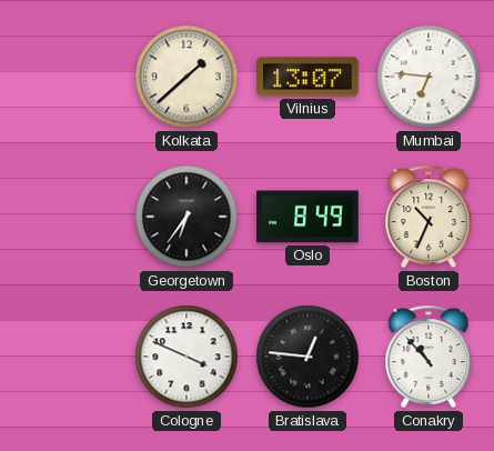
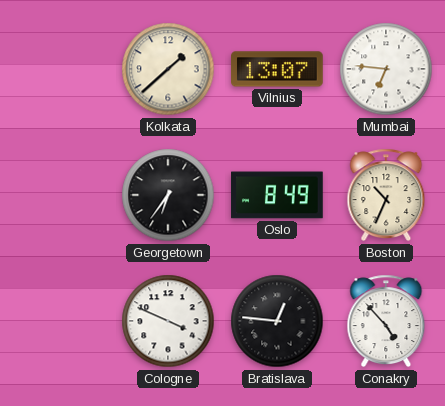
Conakry: 10:53 -> 4:53 (386, 321)
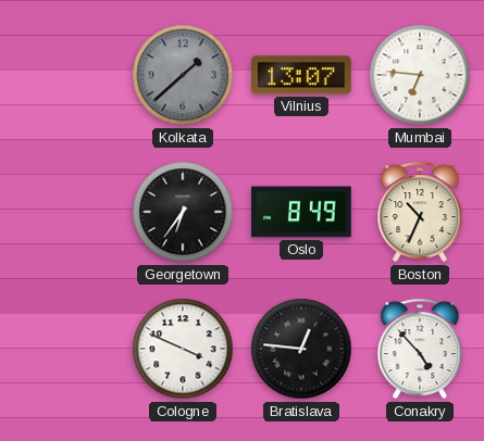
Kolkata dial: cream -> grey (183, 75)
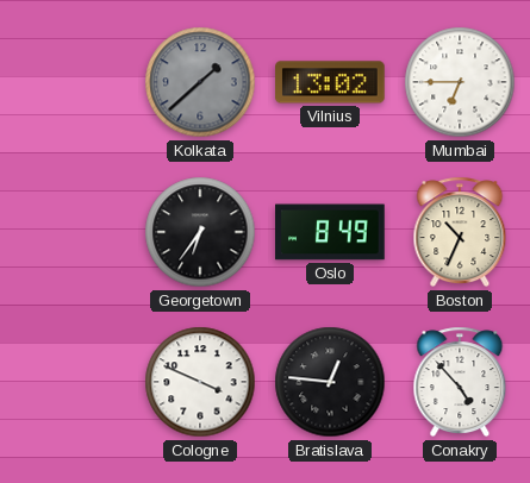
Vilnius: 13:07 -> 13:02 (330, 82)
Mumbai: 6:46 -> 6:45 (460, 82)
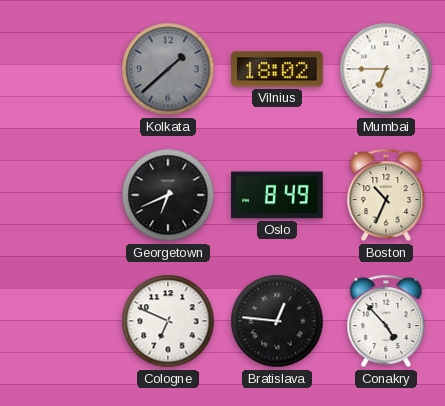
Vilnius: 13:02 -> 18:02 (277, 69)
Georgetown: 6:36 -> 6:41 (168, 195)
Cologne: 3:49 -> 6:49 (168, 321)
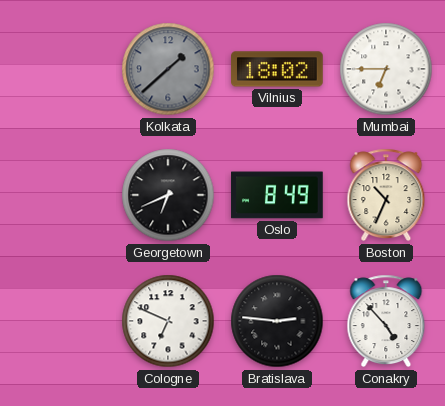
Bratislava: 12:46 -> 2:46 (277, 321)
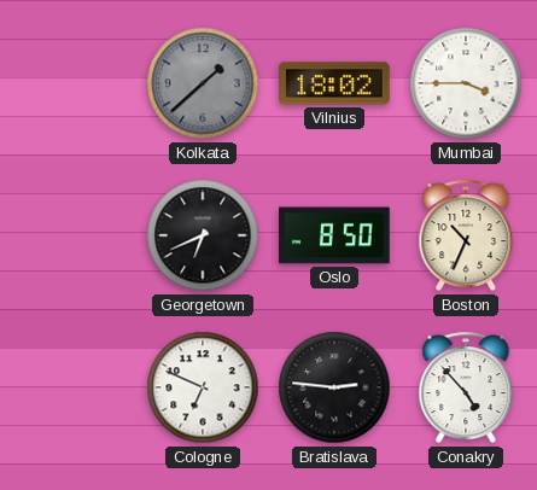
Mumbai: 6:45 -> 3:45 (466, 83)
Oslo: 8:49 -> 8:50 (334, 235)
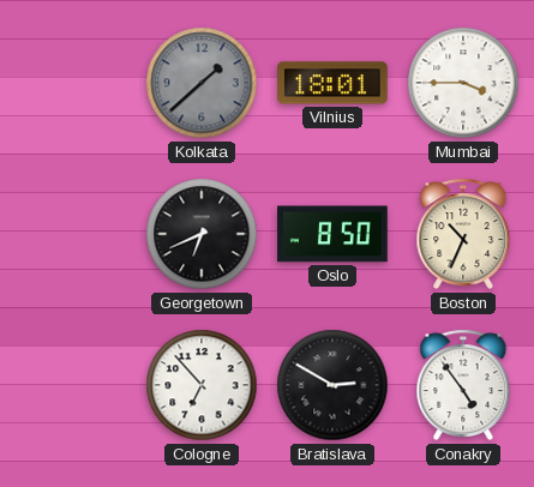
Vilnius: 18:02 -> 18:01 (332, 83)
Cologne: 6:49 -> 6:53 (202, 385)
Bratislava: 2:46 -> 2:50 (332, 385)
Conakry: 4:53 -> 4:54 (463, 385)
